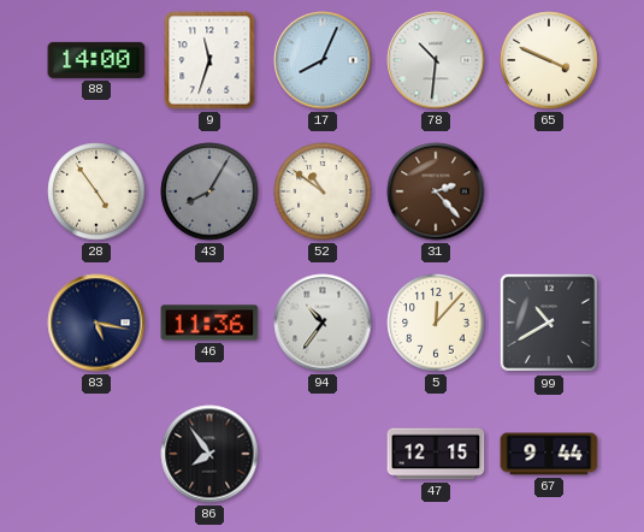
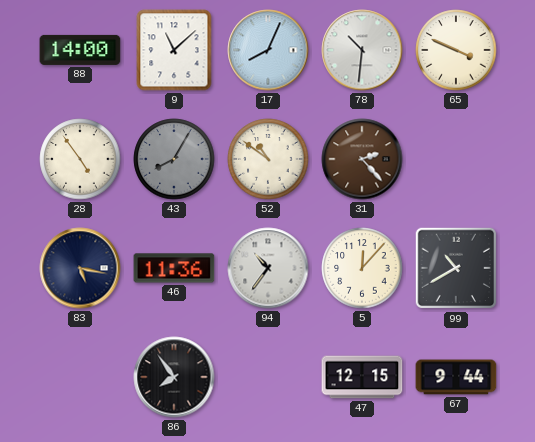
9: 11:33 -> 11:08 (174, 50)
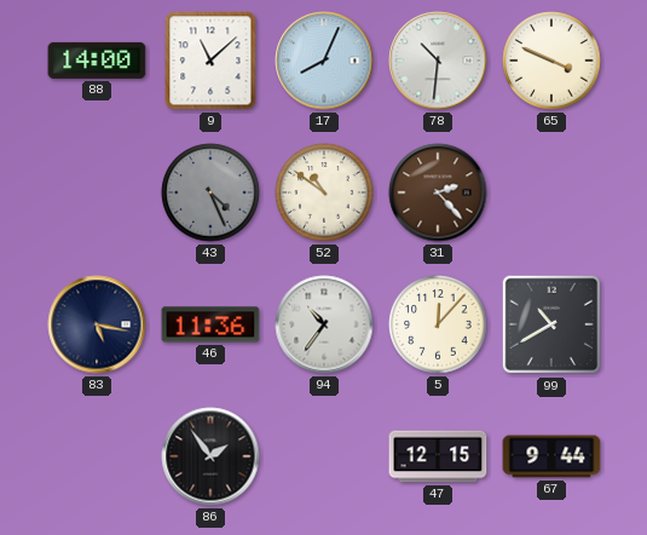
28: 4:54 -> none (80, 159)
43: 8:05 -> 4:26 (210, 192)
86: 7:54 -> 1:54 (210, 456)
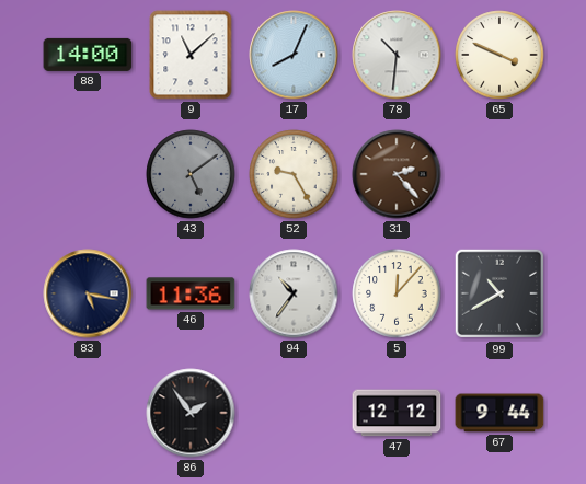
43: 4:26 -> 5:09 (191, 174)
52: 10:51 -> 9:25 (294, 174)
47: 12:15 -> 12:12 (397, 413)
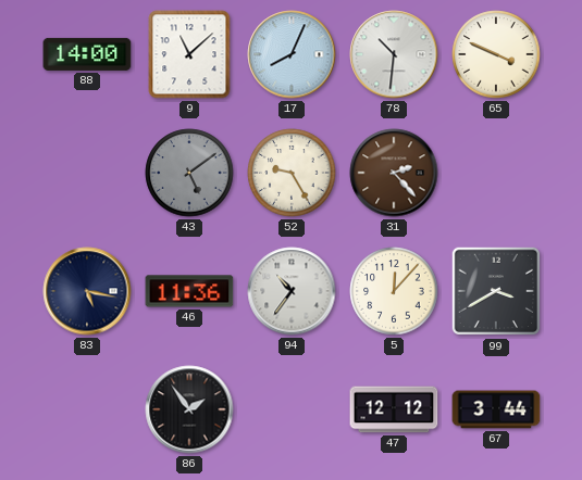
99: 10:40 -> 3:40 (496, 291)
67: 9:44 -> 3:44 (496, 409)
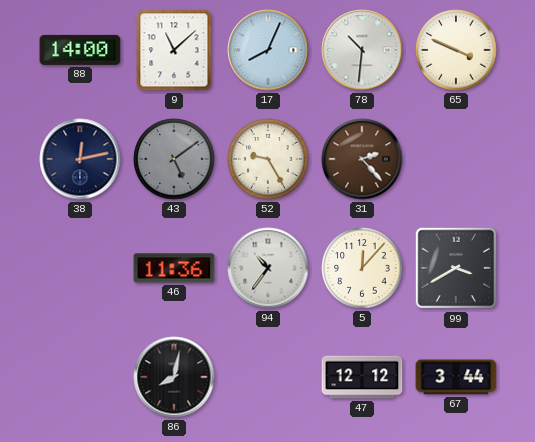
38: none -> 12:13 (80, 159)
83: 5:17 -> none (87, 291)
86: 1:54 -> 8:02 (174, 377)
